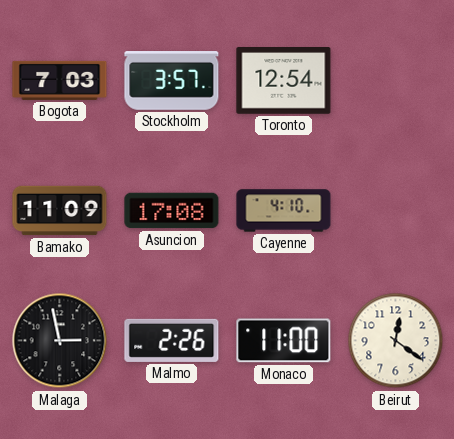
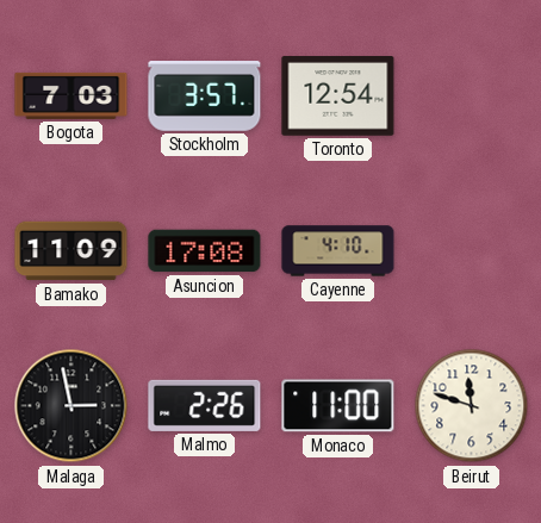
Beirut: 12:21 -> 11:48 (472, 406)
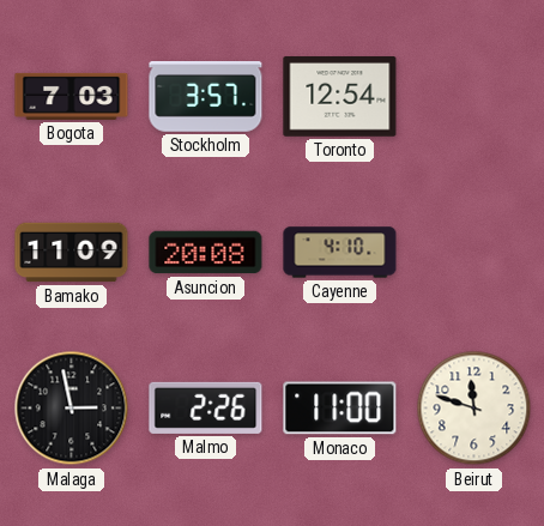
Asuncion: 17:08 -> 20:08 (206, 253)
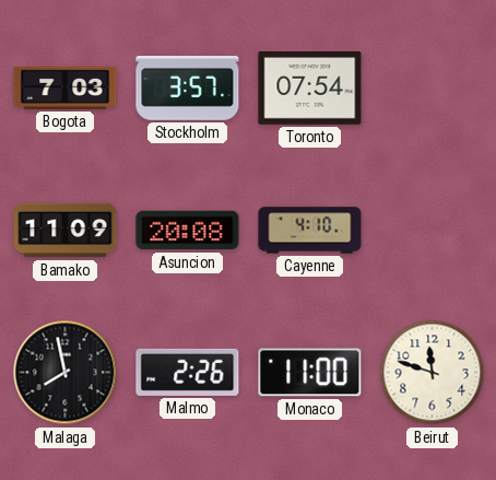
Toronto: 12:54 -> 07:54 (310, 89)
Malaga: 2:58 -> 7:58 (66, 373)
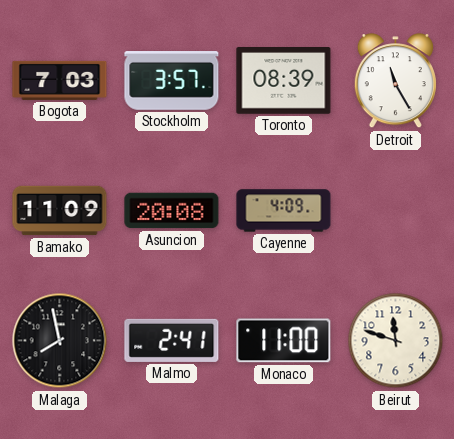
Toronto: 07:54 -> 08:39 (284, 81)
Detroit: none -> 11:25 (395, 81)
Cayenne: 4:10 -> 4:09 (284, 211)
Malmo: 2:26 -> 2:41 (172, 340)
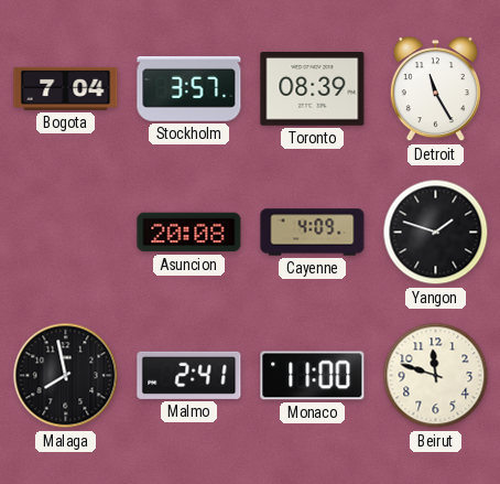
Bogota: 7:03 -> 7:04 (66, 88)
Bamako: 11:09 -> none (60, 211)
Yangon: none -> 1:48 (436, 233)
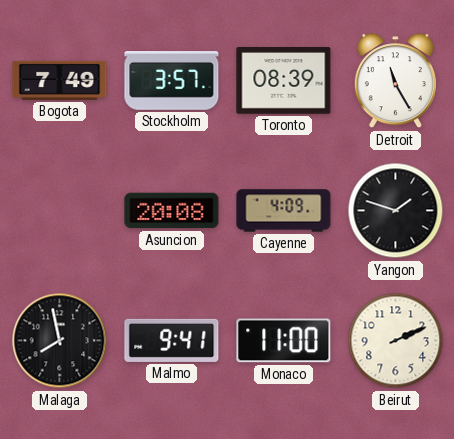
Bogota: 7:04 -> 7:49 (60, 80)
Malmo: 2:41 -> 9:41 (172, 340)
Beirut: 11:48 -> 2:11 (396, 341)
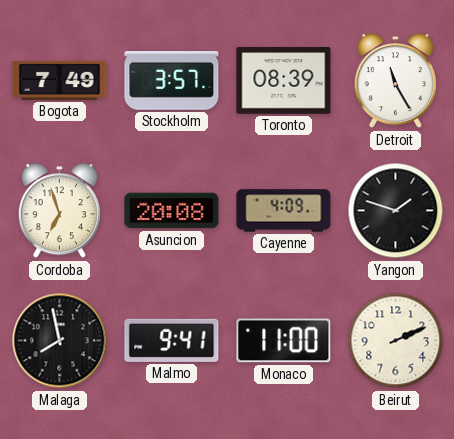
Cordoba: none -> 6:57 (59, 211)
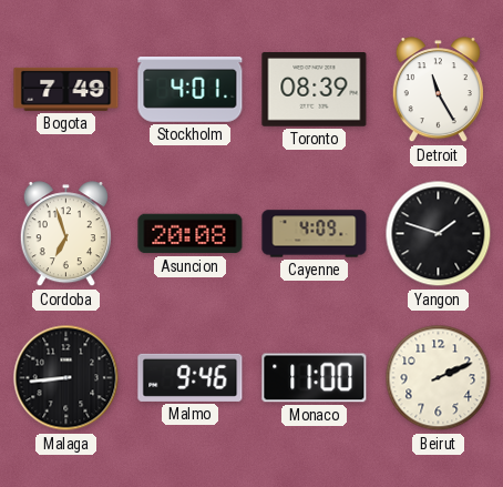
Stockholm: 3:57 -> 4:01 (191, 90)
Malaga: 7:58 -> 8:44 (66, 378)
Malmo: 9:41 -> 9:46 (191, 377)
